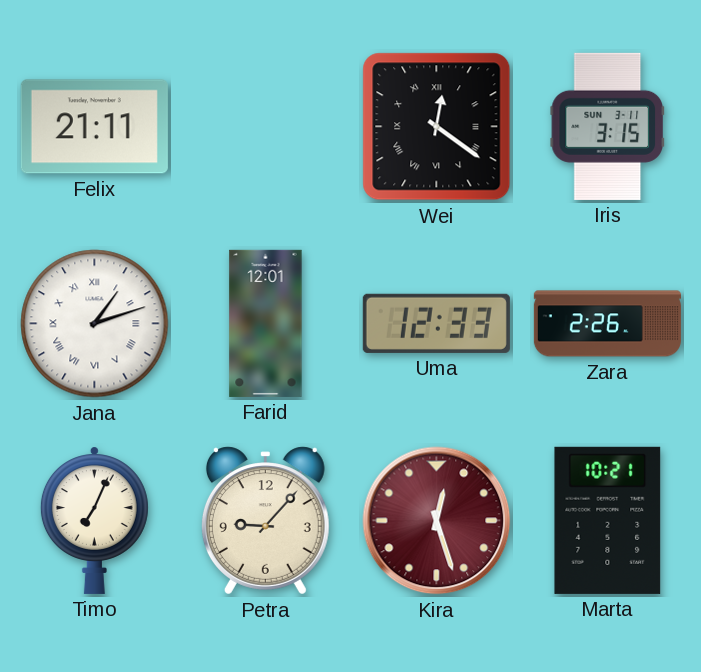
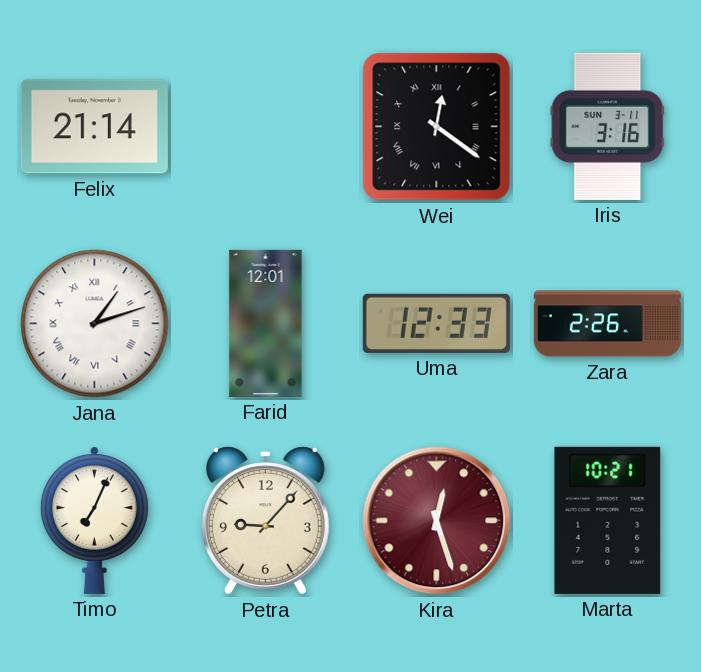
Felix: 21:11 -> 21:14 (94, 127)
Iris: 3:15 -> 3:16 (607, 126)
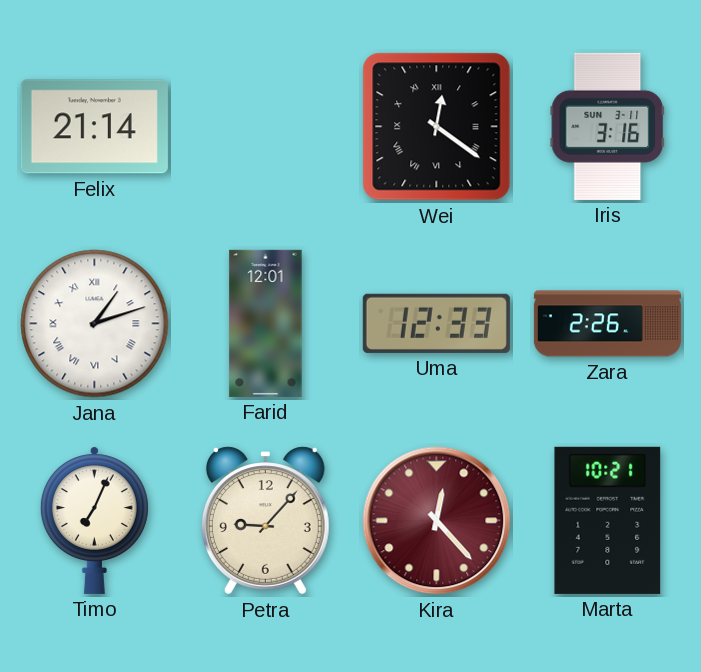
Kira: 12:27 -> 12:23 (437, 521)
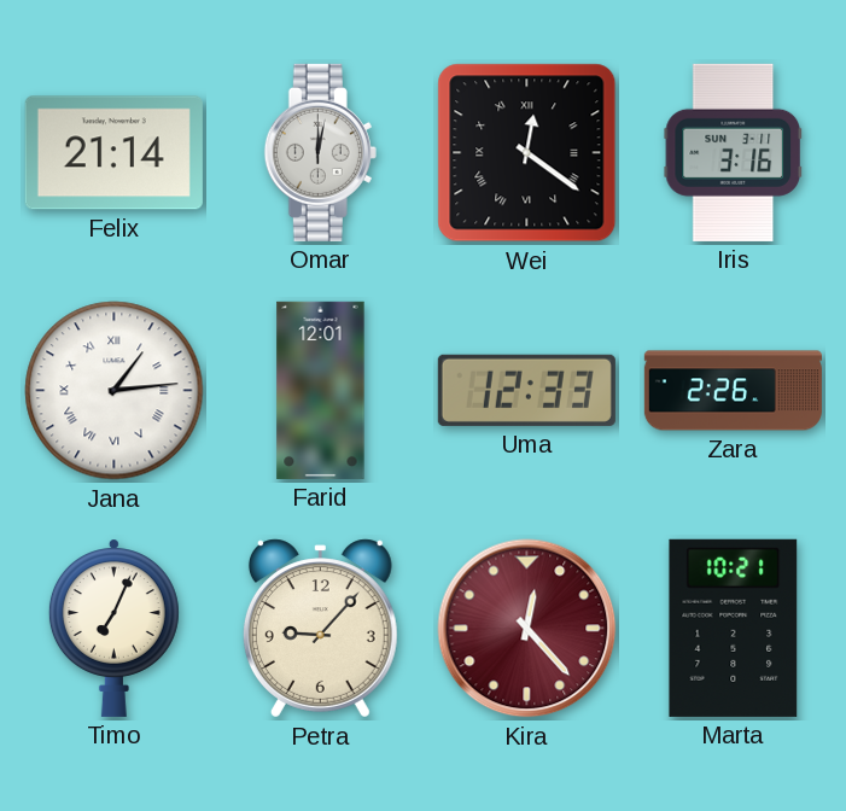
Omar: none -> 12:02 (320, 152)
Jana: 1:12 -> 1:14 (115, 391)
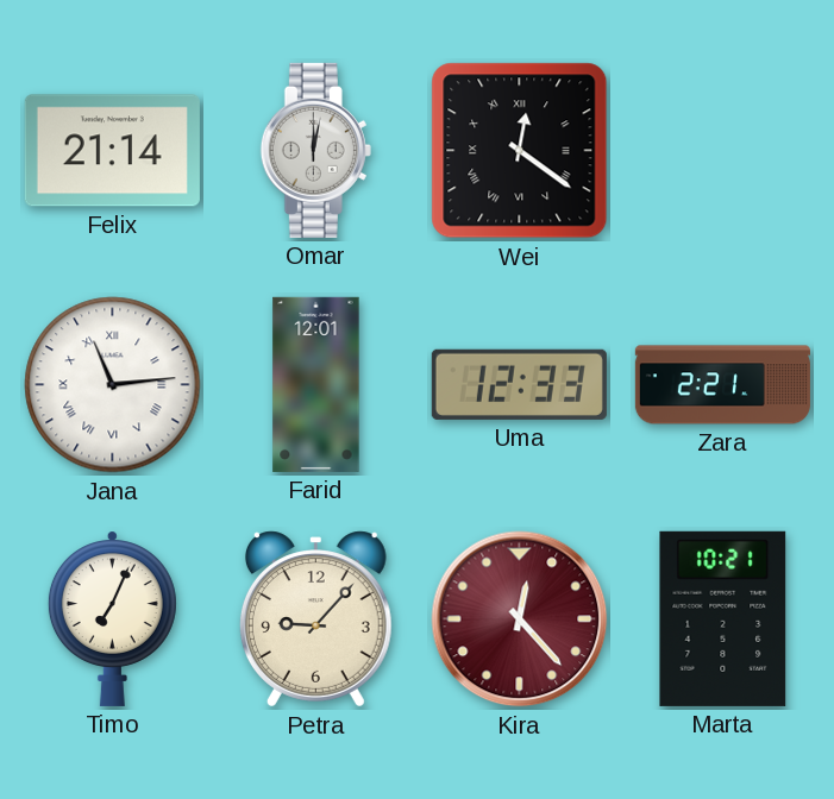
Iris: 3:16 -> none (733, 152)
Jana: 1:14 -> 11:14 (113, 385)
Zara: 2:26 -> 2:21 (722, 385)
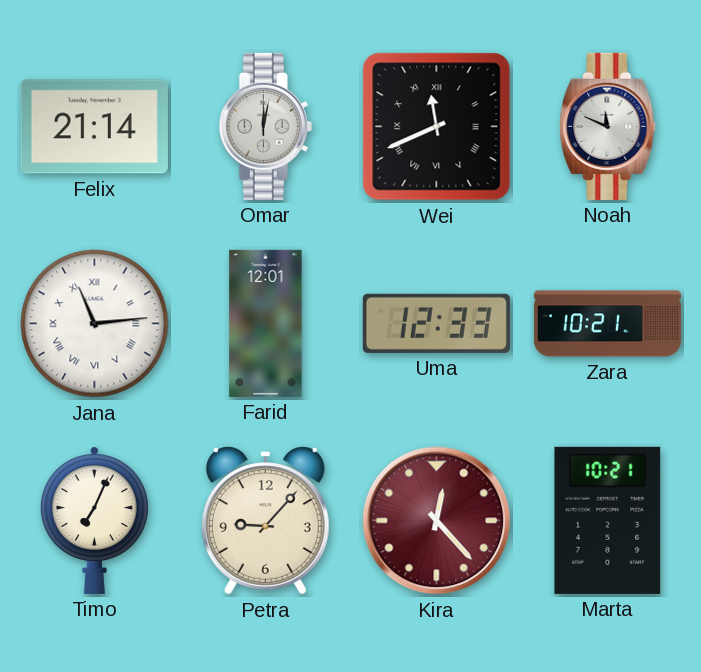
Wei: 12:21 -> 11:41 (437, 127)
Noah: none -> 11:49 (608, 126)
Zara: 2:21 -> 10:21 (607, 324)
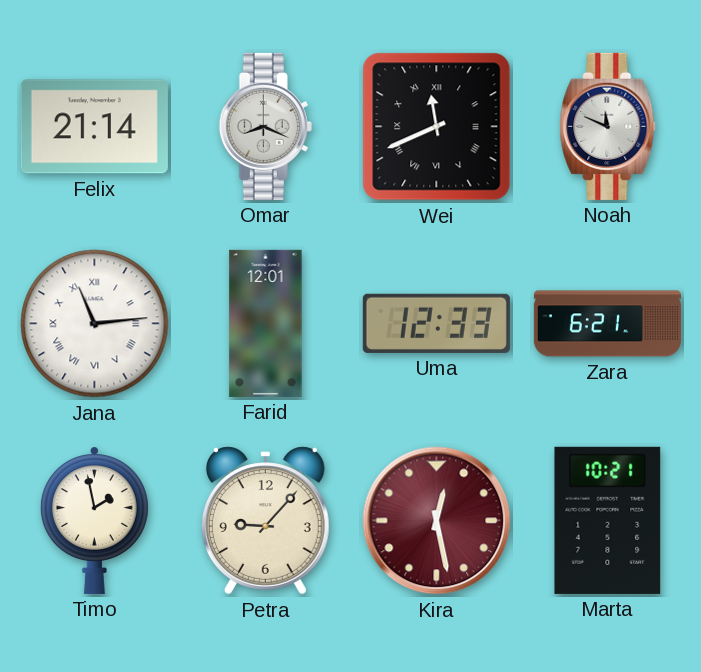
Omar: 12:02 -> 8:19 (265, 126)
Zara: 10:21 -> 6:21 (607, 324)
Timo: 7:04 -> 1:58 (94, 520)
Kira: 12:23 -> 12:28 (437, 521)
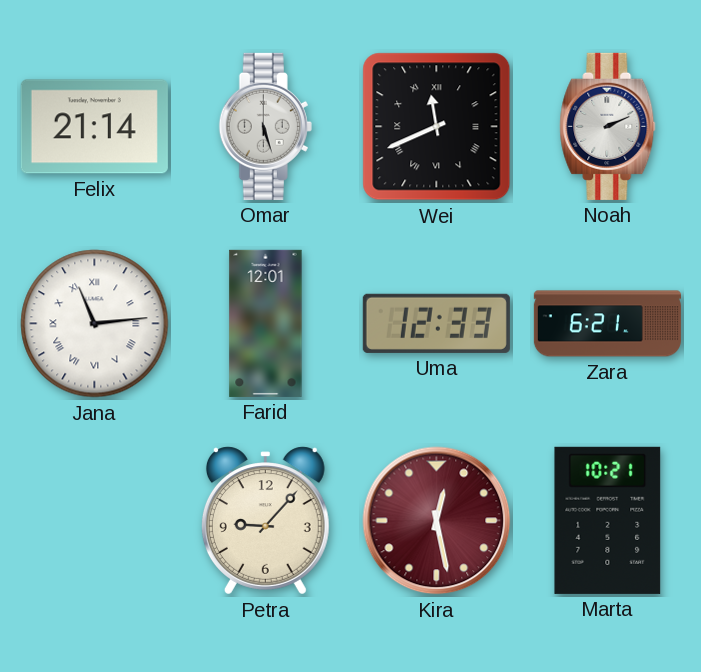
Omar: 8:19 -> 5:27 (265, 126)
Noah: 11:49 -> 2:11 (608, 126)
Timo: 1:58 -> none (94, 520)
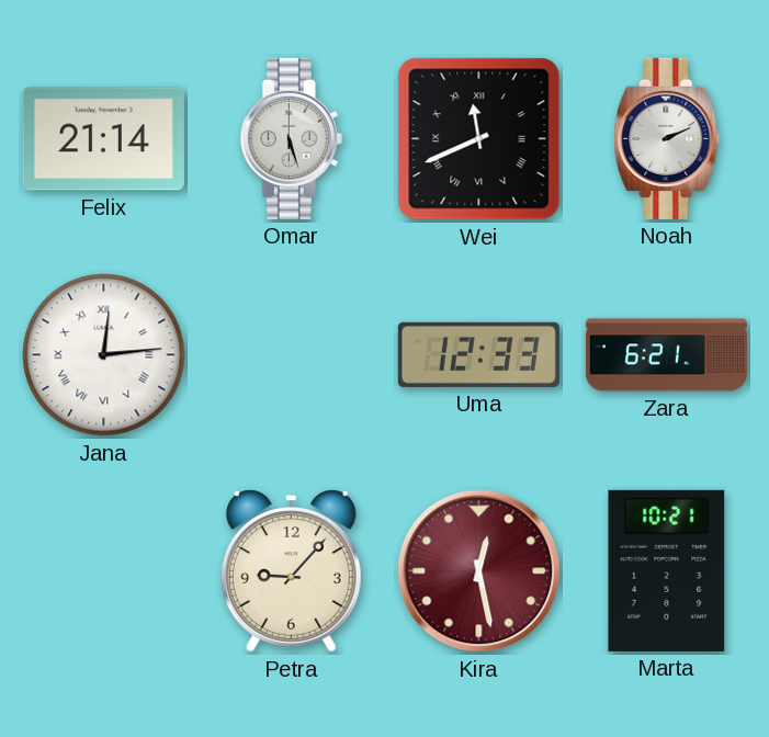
Jana: 11:14 -> 12:14 (104, 355)
Farid: 12:01 -> none (266, 323)
